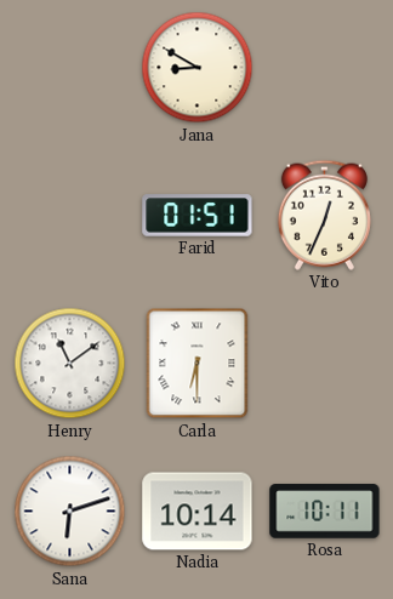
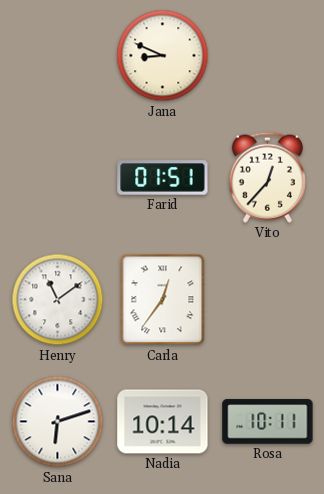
Jana: 8:50 -> 8:49 (163, 56)
Vito: 12:34 -> 12:37 (267, 177)
Carla: 6:30 -> 12:36 (163, 300)
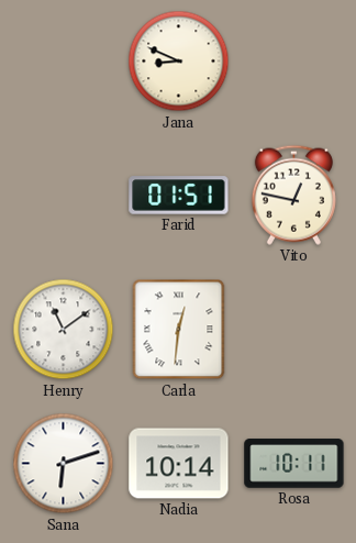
Vito: 12:37 -> 12:47 (293, 195)
Carla: 12:36 -> 12:31 (179, 330)
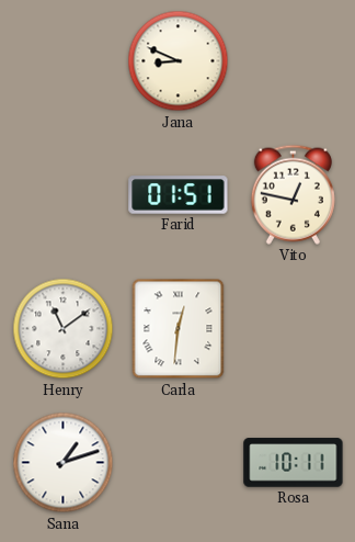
Sana: 6:12 -> 1:12 (64, 463)
Nadia: 10:14 -> none (179, 464)
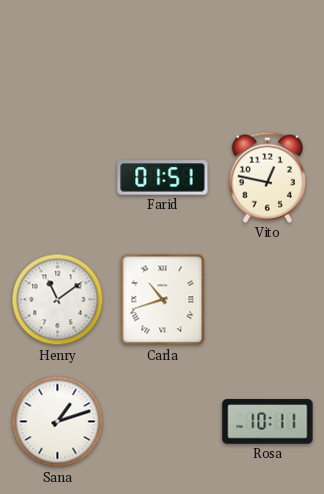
Jana: 8:49 -> none (179, 61)
Carla: 12:31 -> 10:42 (163, 300)
